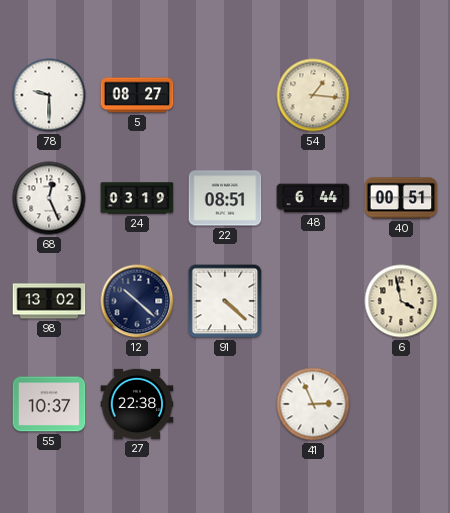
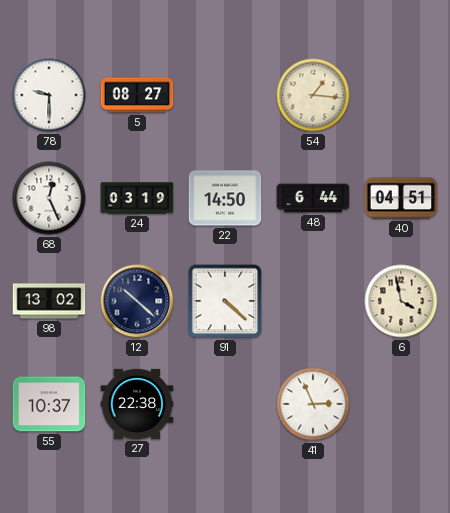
22: 08:51 -> 14:50 (225, 198)
40: 00:51 -> 04:51 (401, 198)
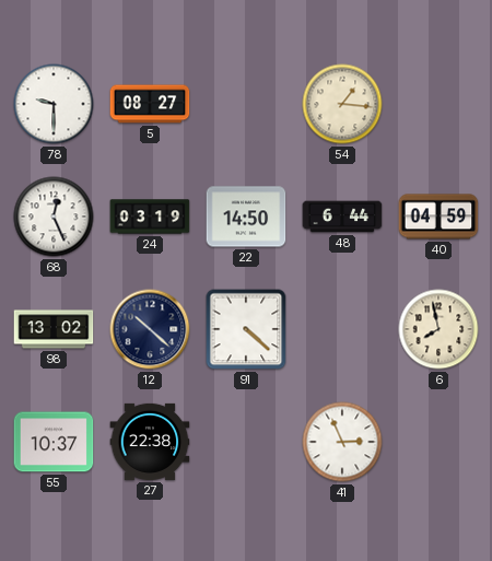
40: 04:51 -> 04:59 (438, 217)
6: 3:58 -> 7:58 (438, 329)
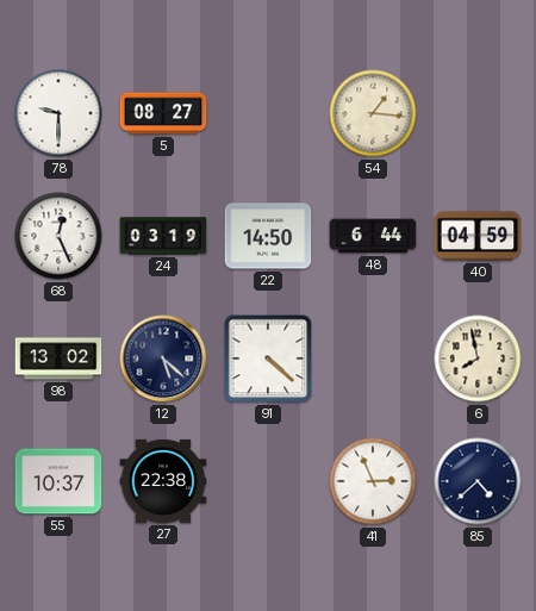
12: 10:22 -> 5:22 (163, 359)
85: none -> 4:38 (478, 481)
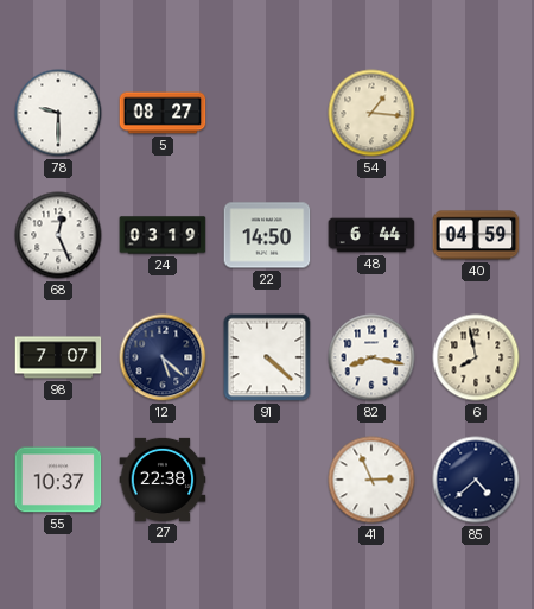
98: 13:02 -> 7:07 (58, 357)
82: none -> 8:17 (371, 357)
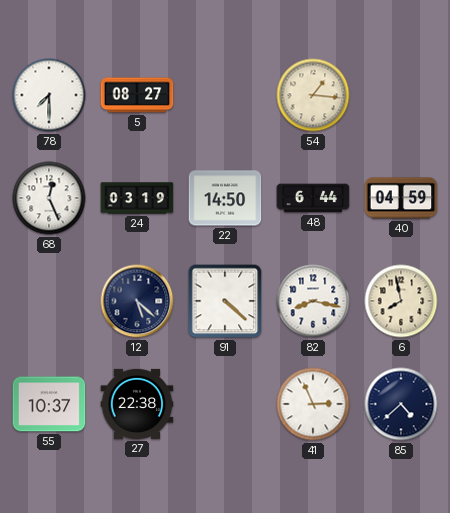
78: 9:30 -> 7:30 (49, 95)
98: 7:07 -> none (58, 357)
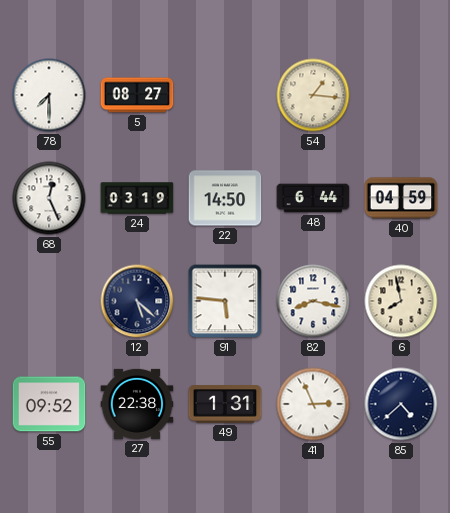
91: 4:22 -> 5:46 (225, 301)
55: 10:37 -> 09:52 (49, 404)
49: none -> 1:31 (225, 404)
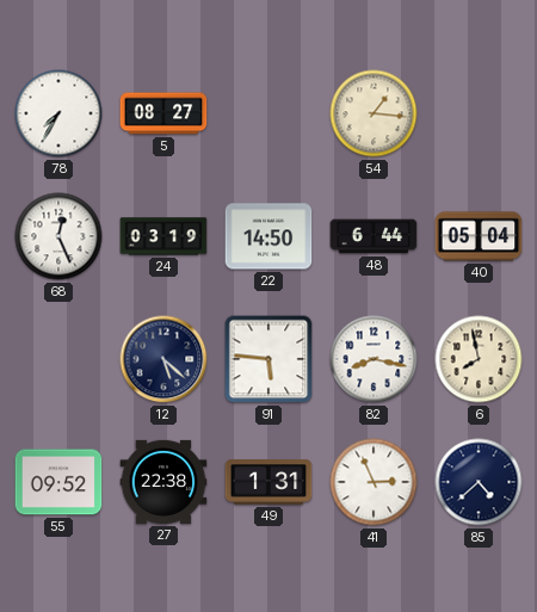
78: 7:30 -> 7:35 (58, 113)
40: 04:59 -> 05:04 (479, 236)
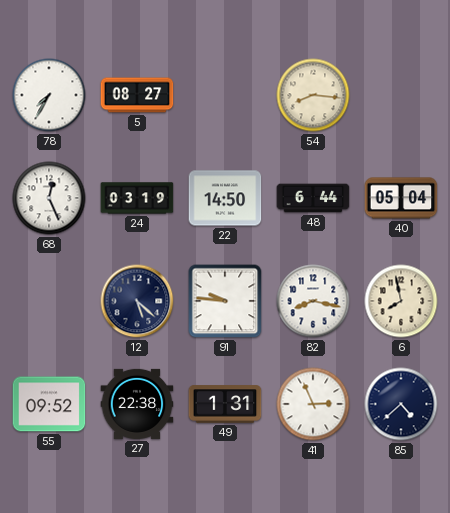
54: 1:16 -> 8:16 (313, 95)
91: 5:46 -> 9:46 (225, 301)
